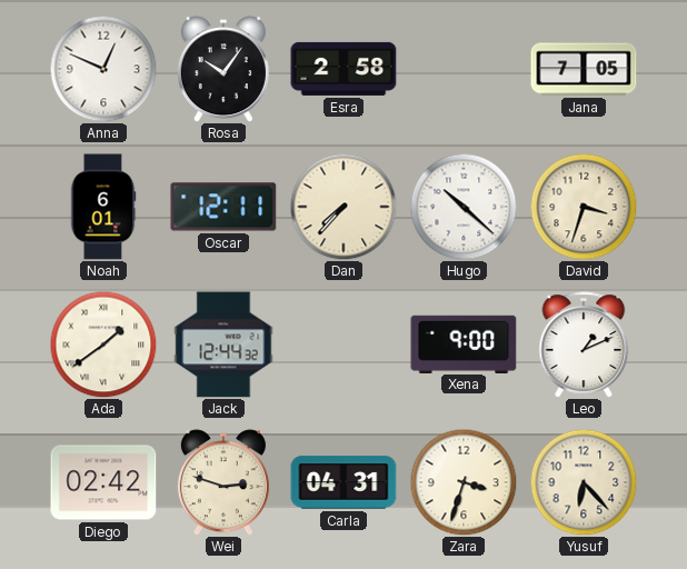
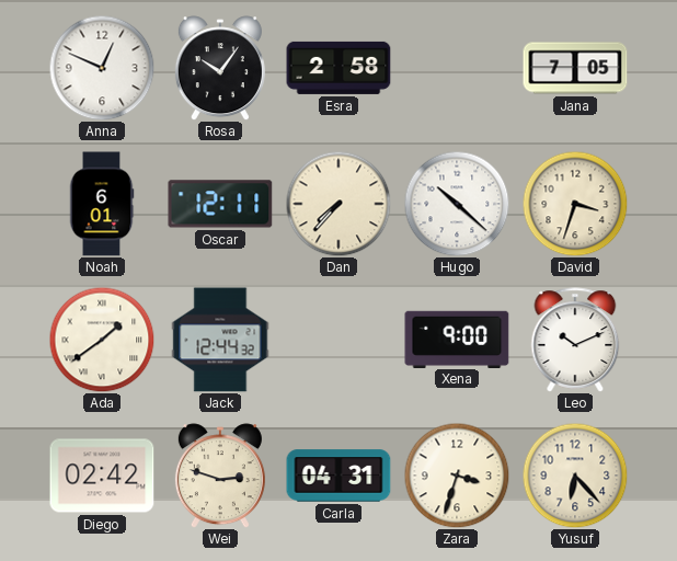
Leo: 1:11 -> 10:11 (575, 340)
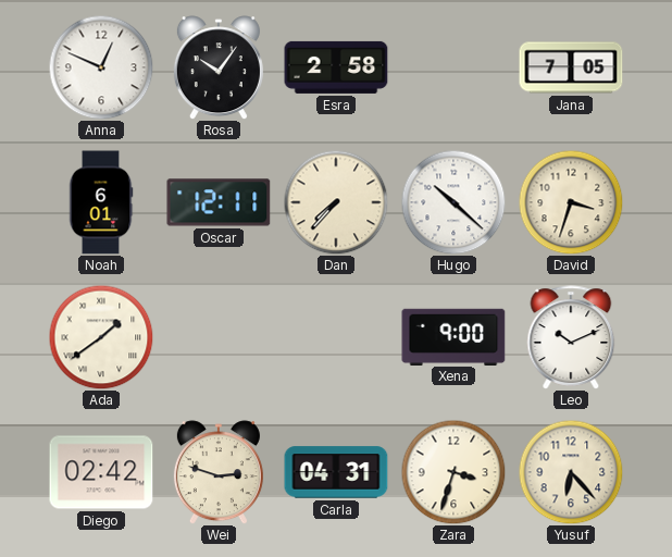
Jack: 12:44 -> none (220, 340)
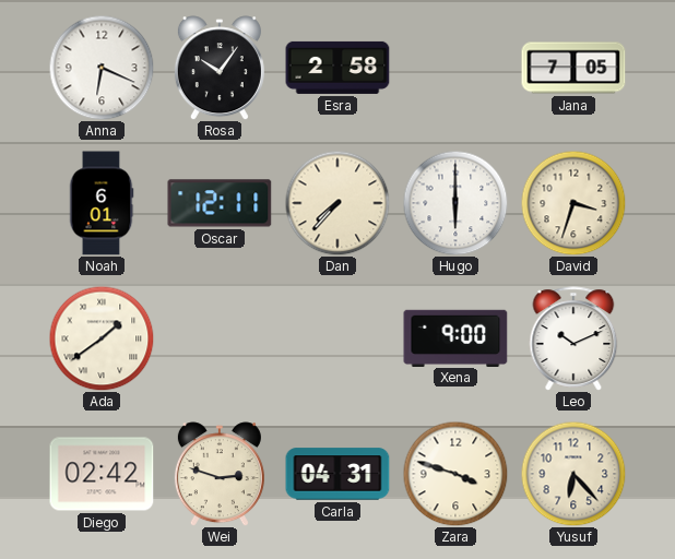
Anna: 12:49 -> 6:19 (102, 68)
Hugo: 10:22 -> 6:00 (455, 203)
Zara: 3:33 -> 3:48 (455, 474)
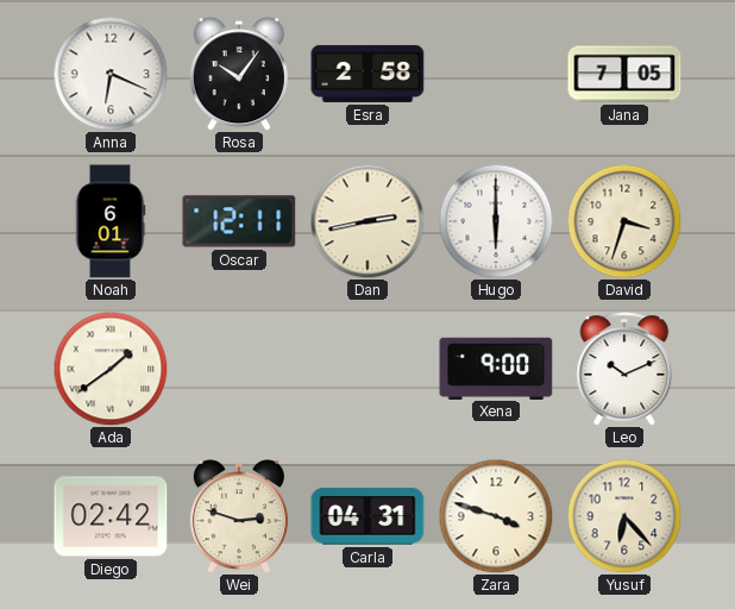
Dan: 7:37 -> 2:43 (367, 221)
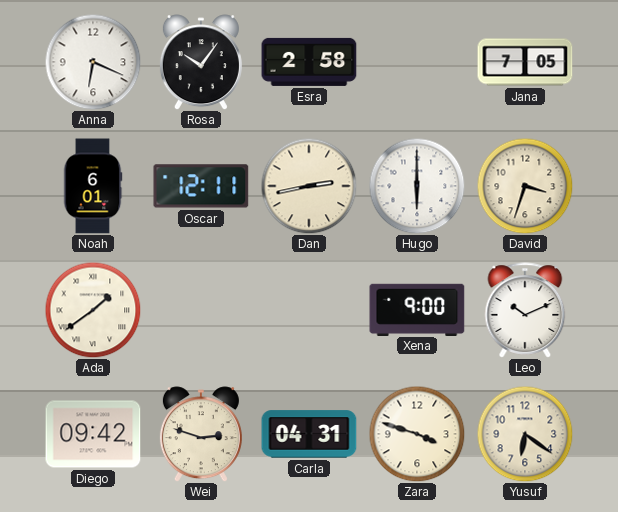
Diego: 02:42 -> 09:42 (93, 434)
Yusuf: 6:23 -> 6:21 (525, 434)
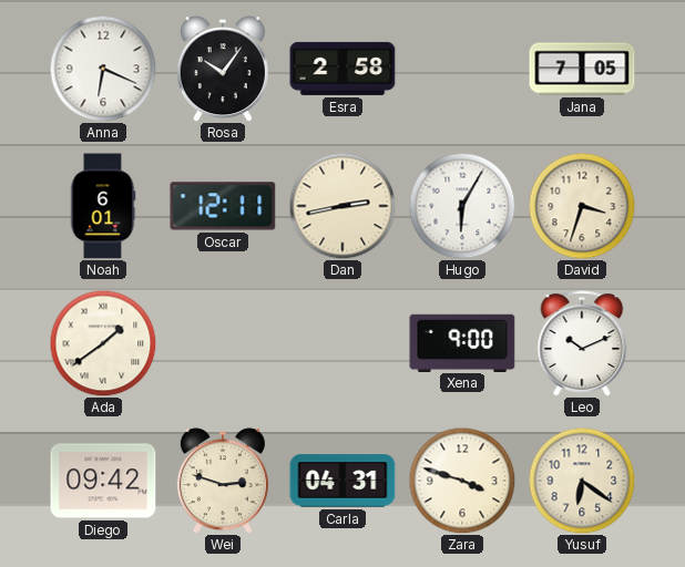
Hugo: 6:00 -> 6:05 (462, 206)
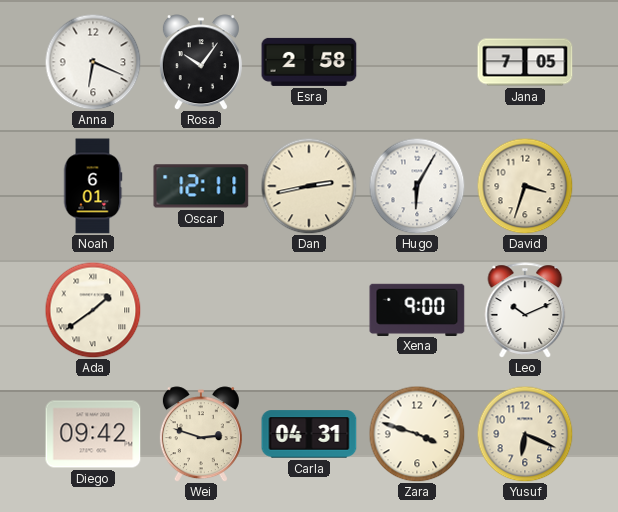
Yusuf: 6:21 -> 6:19 (525, 434)
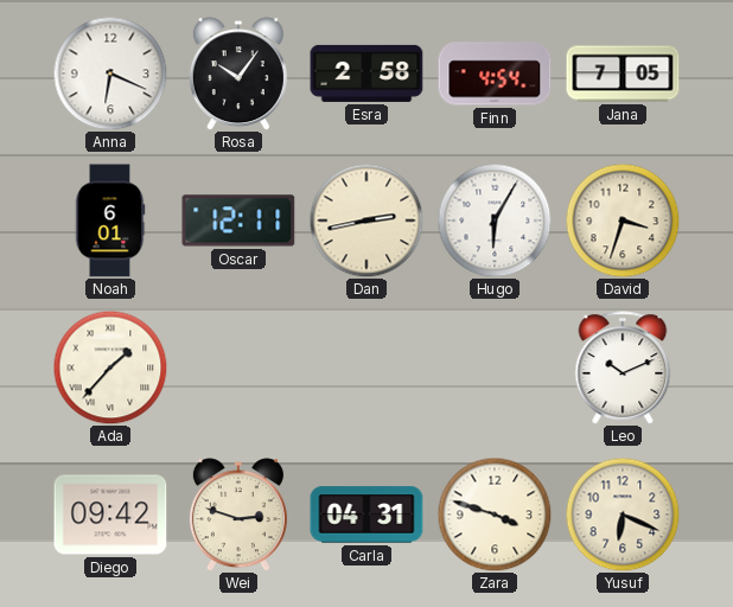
Finn: none -> 4:54 (495, 74)
Ada: 1:39 -> 1:37 (110, 368)
Xena: 9:00 -> none (417, 309)
